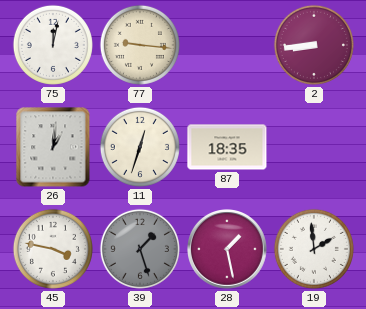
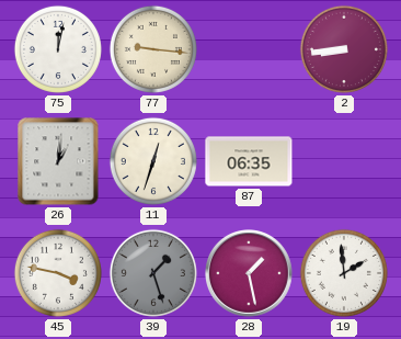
87: 18:35 -> 06:35 (249, 161)
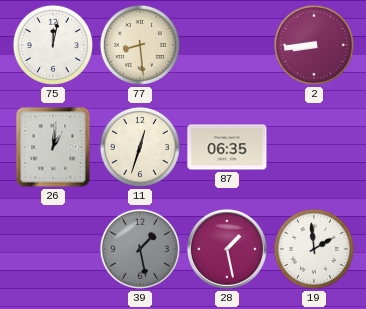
77: 9:16 -> 8:29 (140, 45)
45: 3:47 -> none (58, 273)
39: 1:27 -> 1:28 (140, 249)
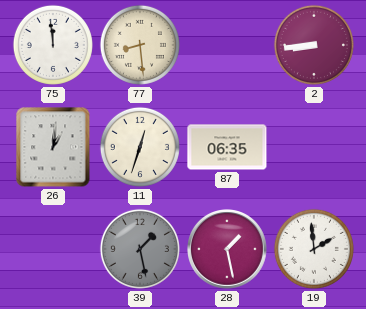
75: 12:02 -> 11:59 (53, 45)
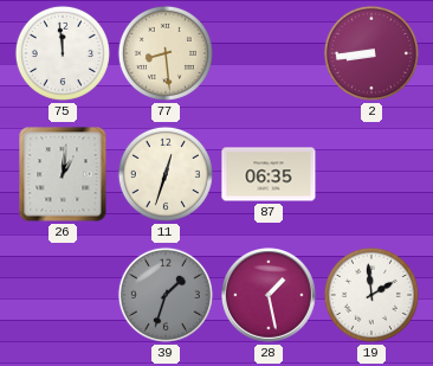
39: 1:28 -> 1:33 (166, 295)
